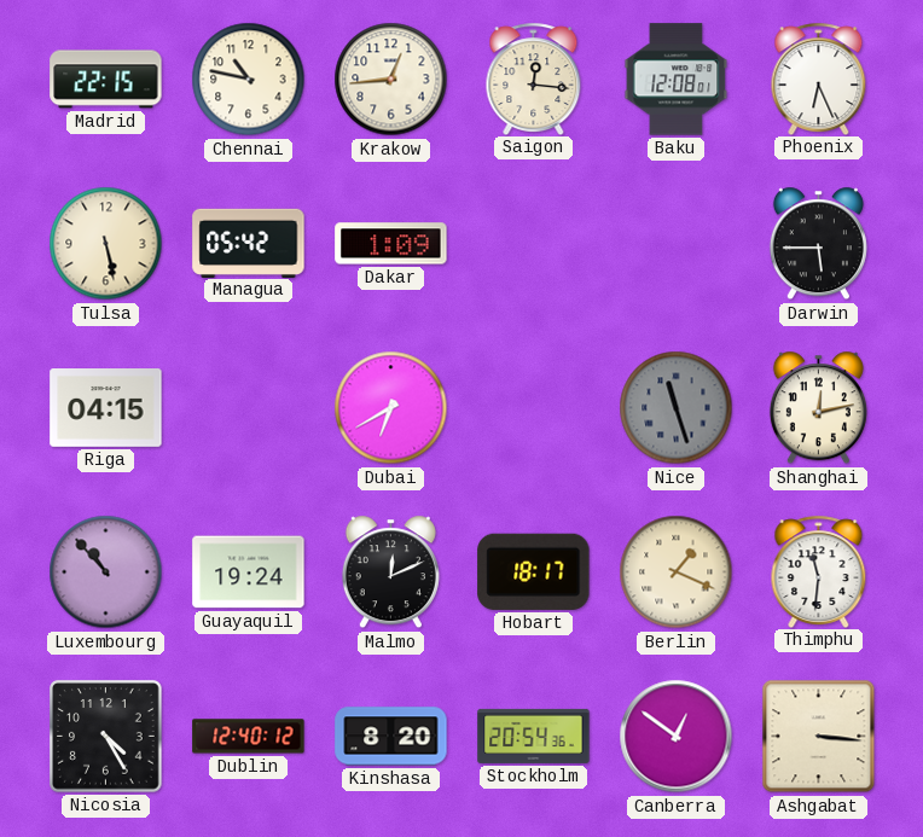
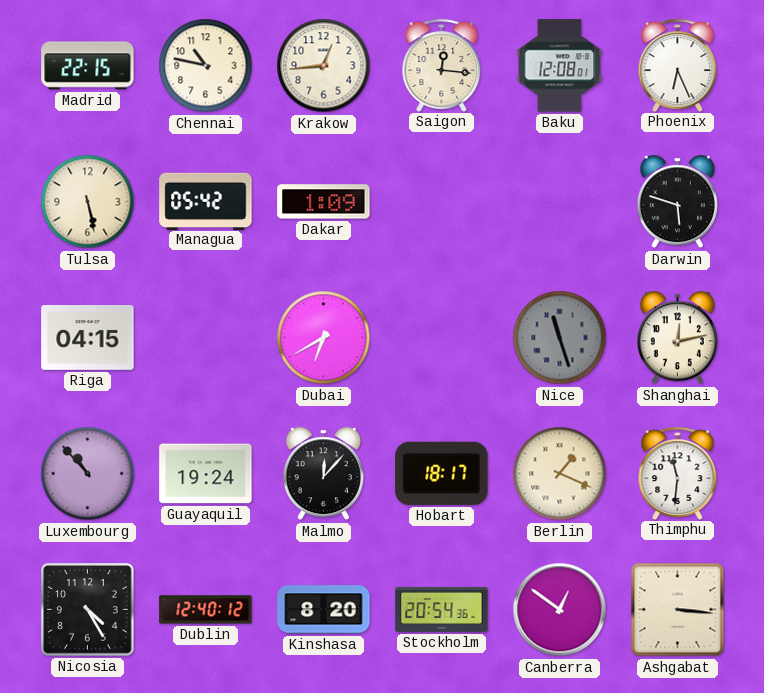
Darwin: 5:45 -> 5:48 (677, 202)
Malmo: 12:11 -> 12:07 (323, 474)
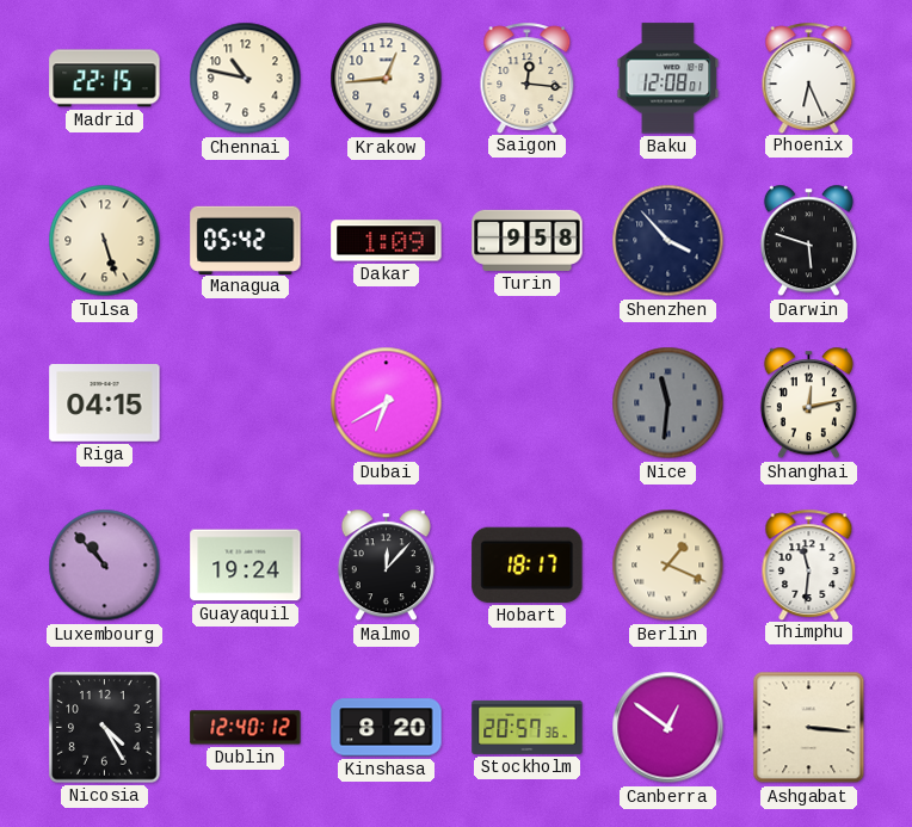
Tulsa: 5:28 -> 5:27 (105, 241)
Turin: none -> 9:58 (528, 240)
Shenzhen: none -> 3:53 (668, 241)
Nice: 11:27 -> 11:31 (668, 403)
Stockholm: 20:54 -> 20:57 (528, 727)
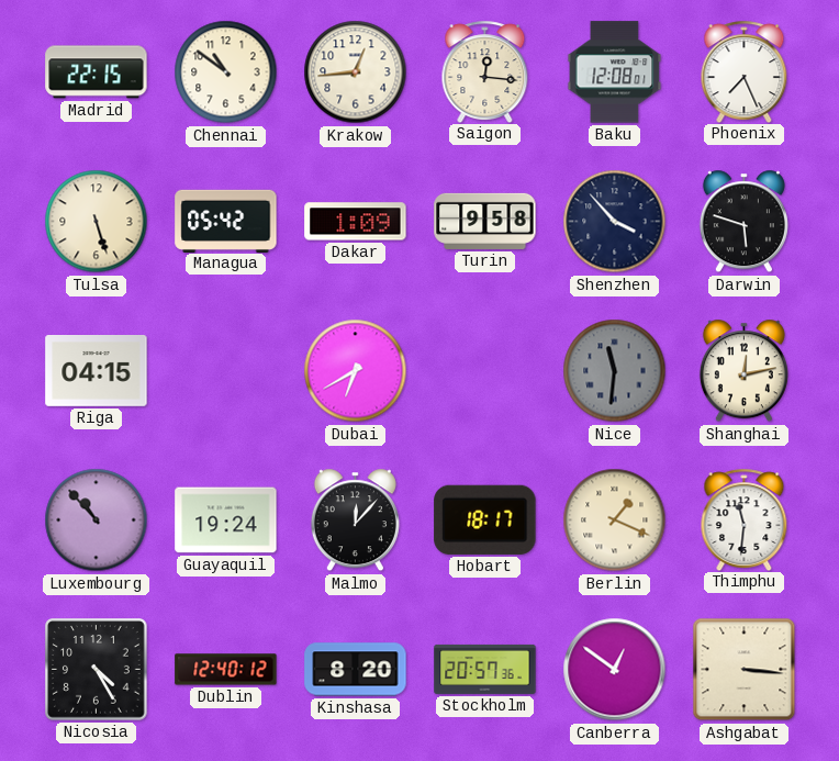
Chennai: 10:47 -> 10:51 (226, 72)
Phoenix: 6:26 -> 7:26 (745, 71)
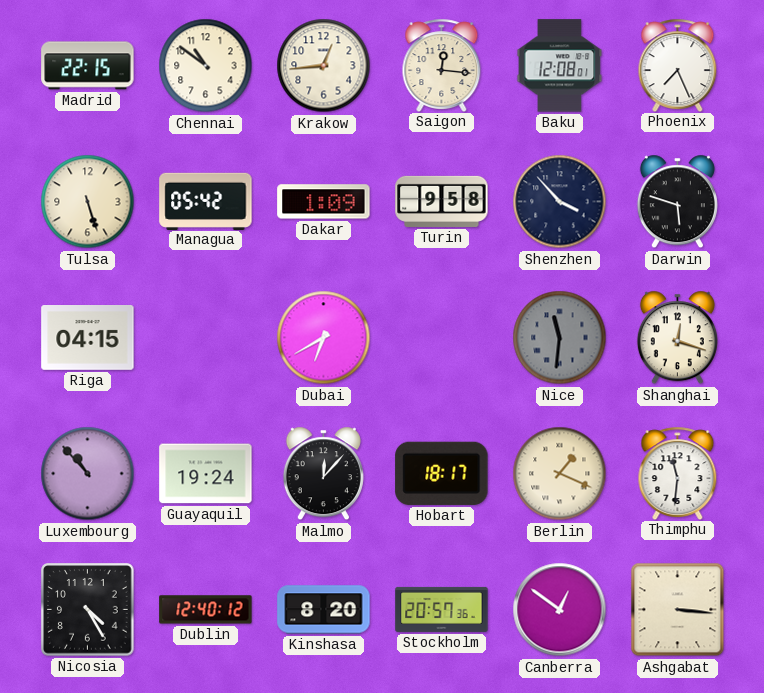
Shanghai: 12:13 -> 12:18 (677, 338)
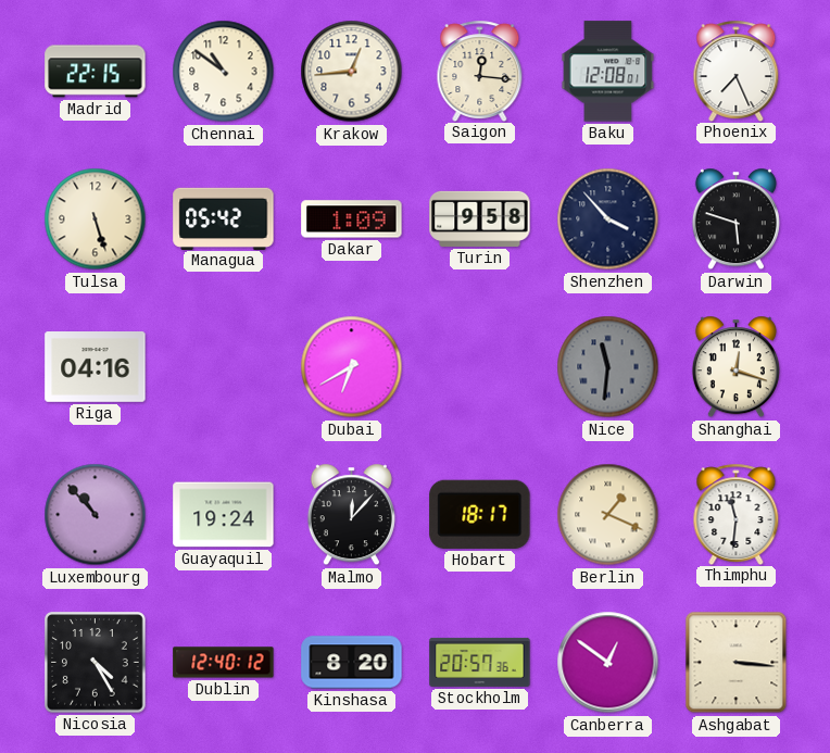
Riga: 04:15 -> 04:16 (96, 367)
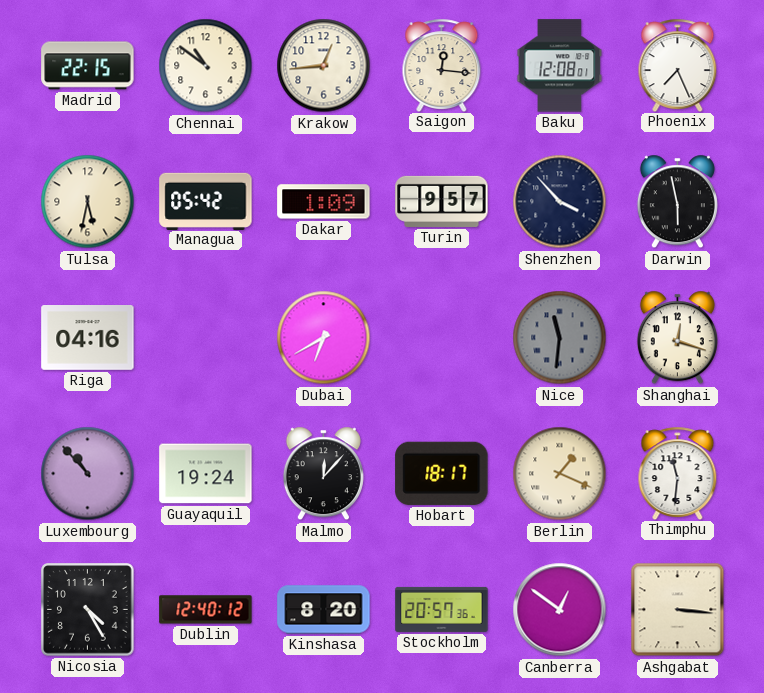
Tulsa: 5:27 -> 5:32 (88, 202)
Turin: 9:58 -> 9:57 (442, 201)
Darwin: 5:48 -> 5:58 (677, 202)
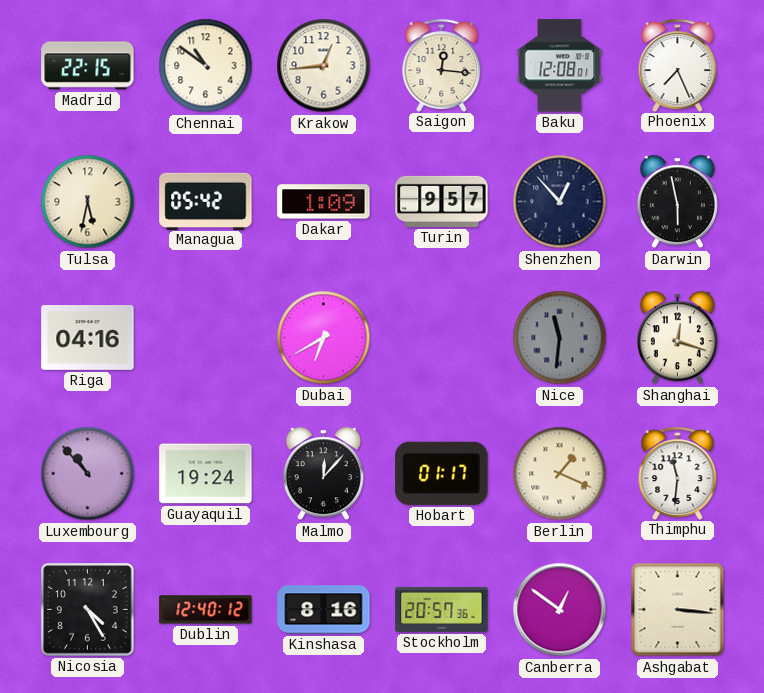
Shenzhen: 3:53 -> 12:53 (560, 202)
Hobart: 18:17 -> 01:17 (442, 473)
Kinshasa: 8:20 -> 8:16 (324, 610)
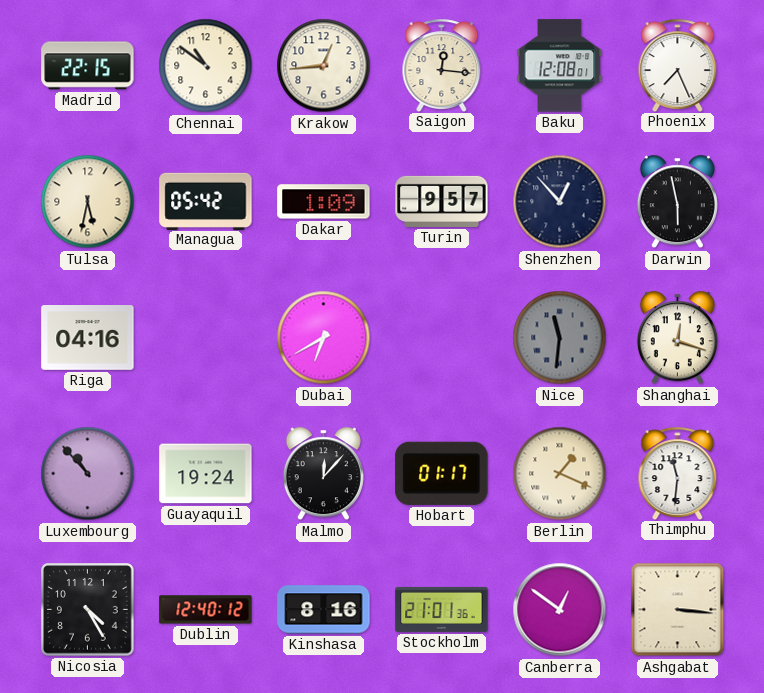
Stockholm: 20:57 -> 21:01 (442, 609)
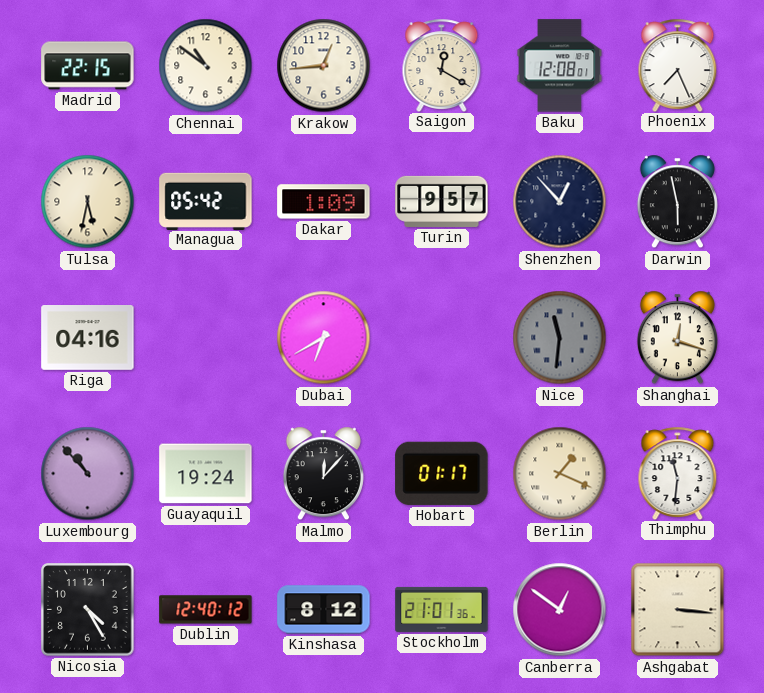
Saigon: 12:16 -> 12:20 (442, 65)
Kinshasa: 8:16 -> 8:12 (324, 610)
